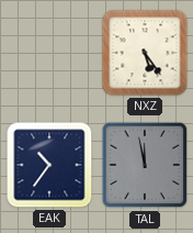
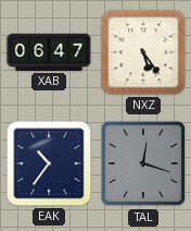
XAB: none -> 06:47 (49, 52)
TAL: 11:58 -> 12:18 (143, 163)
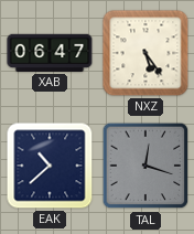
EAK: 10:36 -> 10:38 (50, 166)
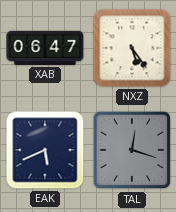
EAK: 10:38 -> 5:41 (45, 150)
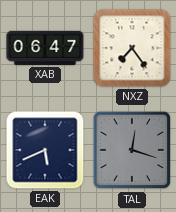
NXZ: 5:24 -> 7:24 (132, 48)
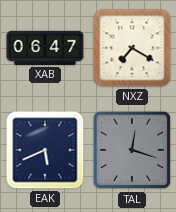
NXZ: 7:24 -> 7:20 (132, 48)
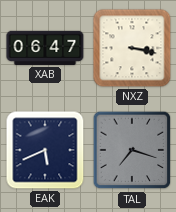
NXZ: 7:20 -> 3:17 (132, 48)
TAL: 12:18 -> 7:18 (132, 150)
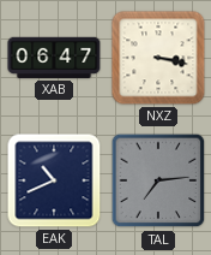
EAK: 5:41 -> 10:41 (54, 180)
TAL: 7:18 -> 7:14 (158, 180)
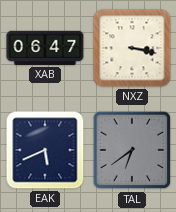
EAK: 10:41 -> 5:41 (45, 150)
TAL: 7:14 -> 6:39 (132, 150)
